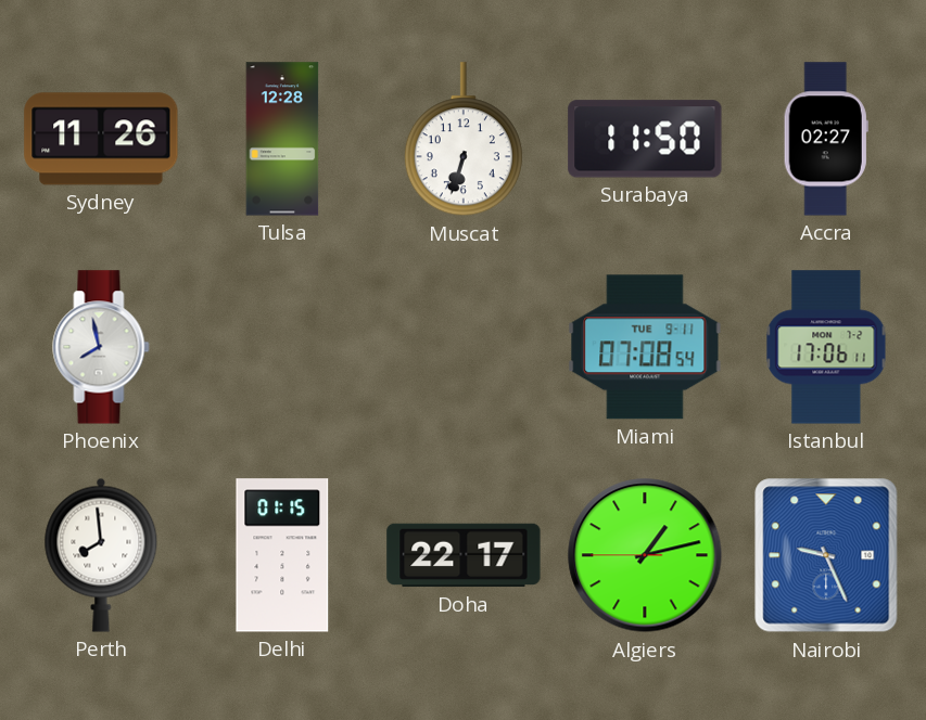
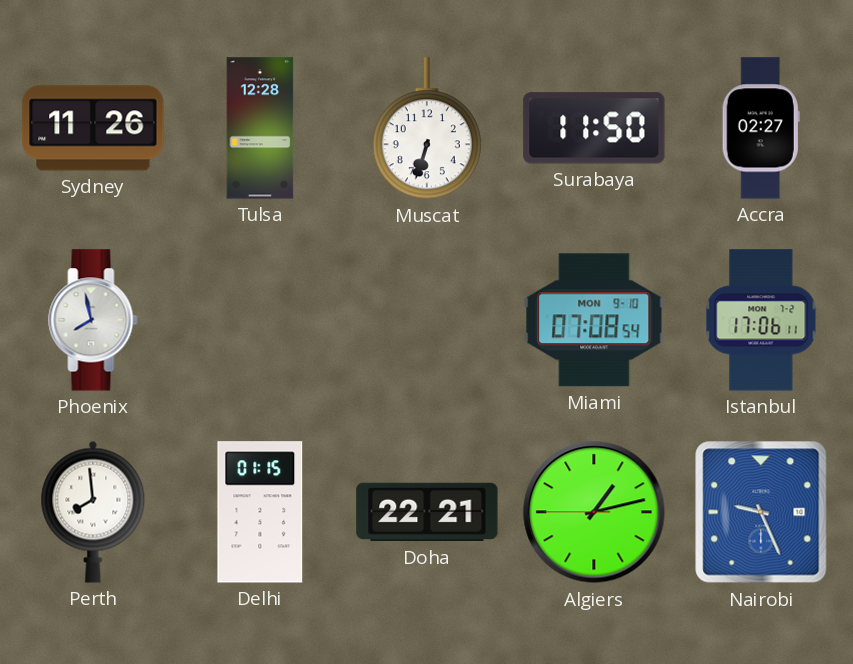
Miami date: TUE 9-11 -> MON 9-10 (594, 320)
Doha: 22:17 -> 22:21 (427, 512)
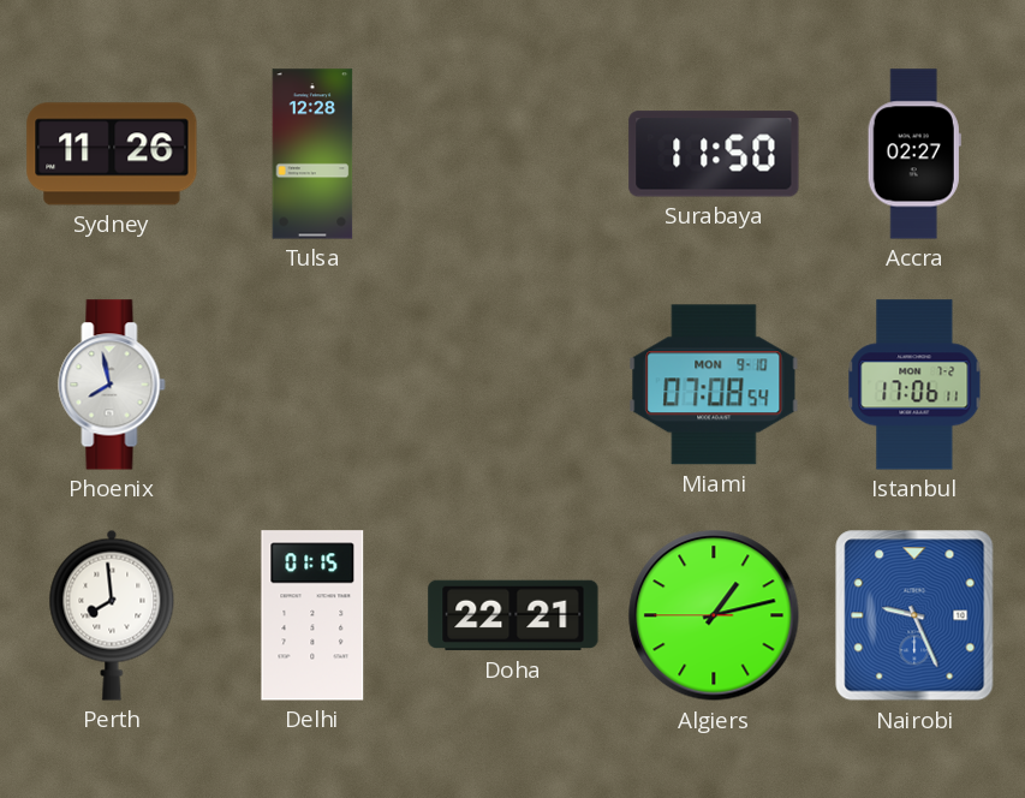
Muscat: 6:33 -> none (427, 129)
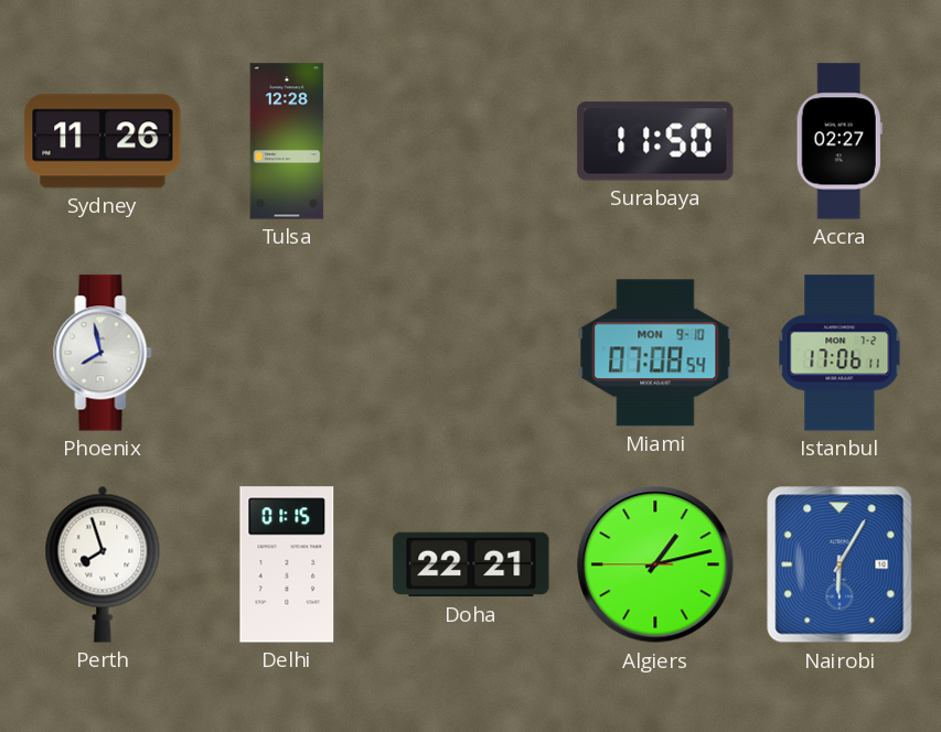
Perth: 7:59 -> 7:57 (103, 564)
Nairobi: 9:26 -> 6:05 (840, 564)
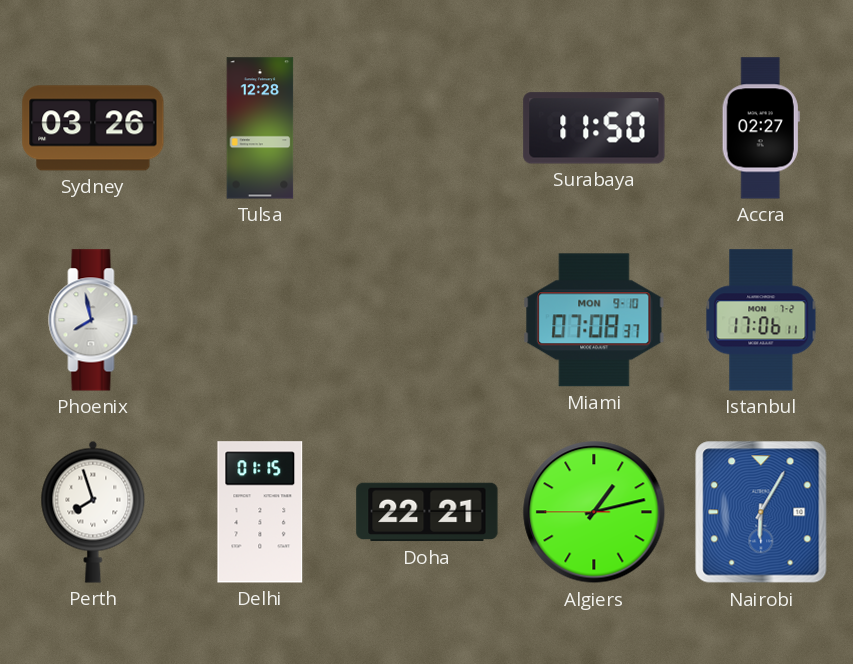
Sydney: 11:26 -> 03:26 (93, 128)
Miami: 07:08:54 -> 07:08:37 (594, 320)
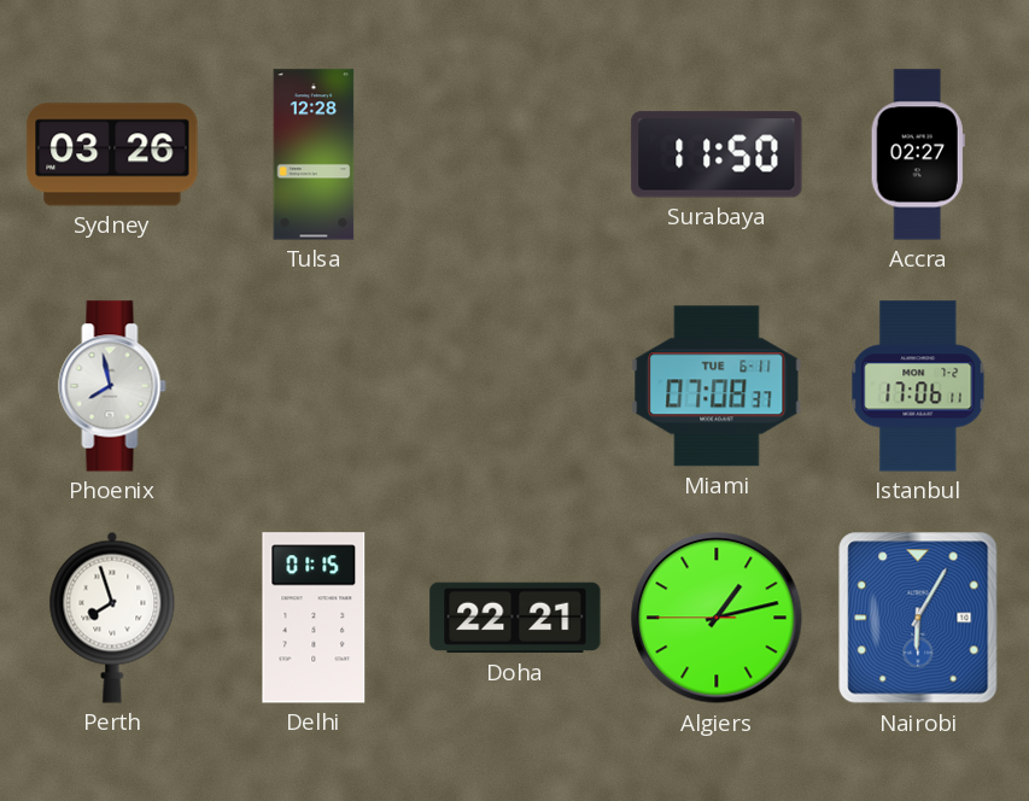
Miami date: MON 9-10 -> TUE 6-11 (717, 386)
